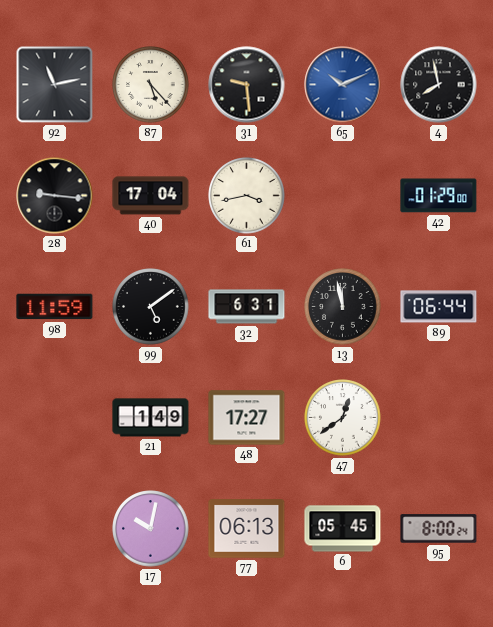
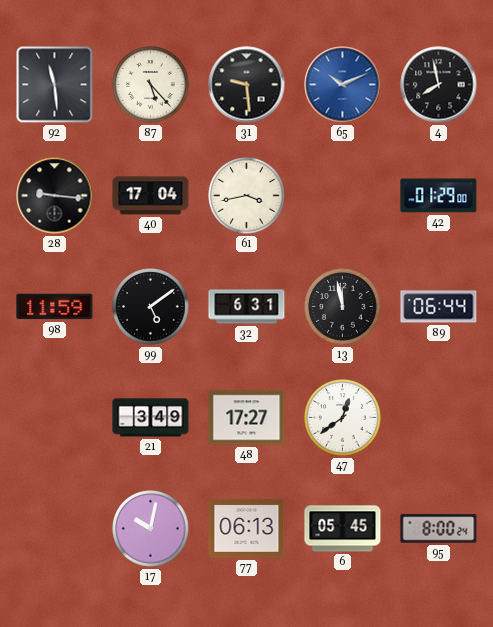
92: 11:13 -> 11:29 (55, 85)
21: 1:49 -> 3:49 (151, 418)
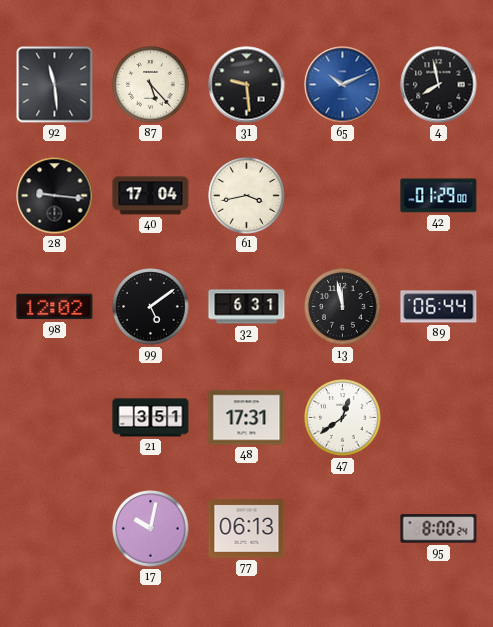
98: 11:59 -> 12:02 (55, 307)
21: 3:49 -> 3:51 (151, 418)
48: 17:27 -> 17:31 (247, 418)
6: 05:45 -> none (343, 529)
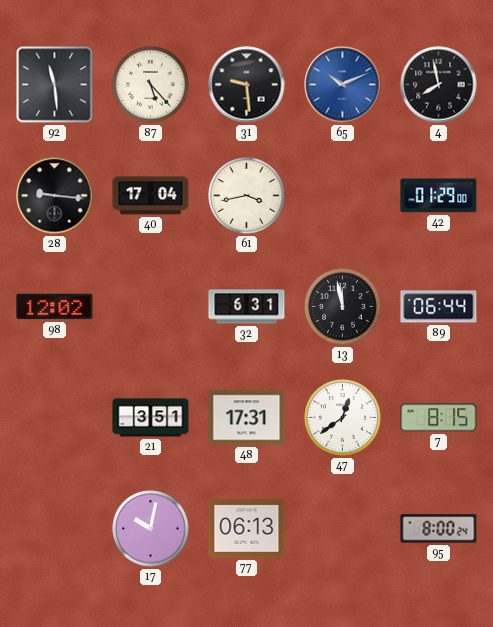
99: 5:09 -> none (151, 307)
7: none -> 8:15 (439, 418)
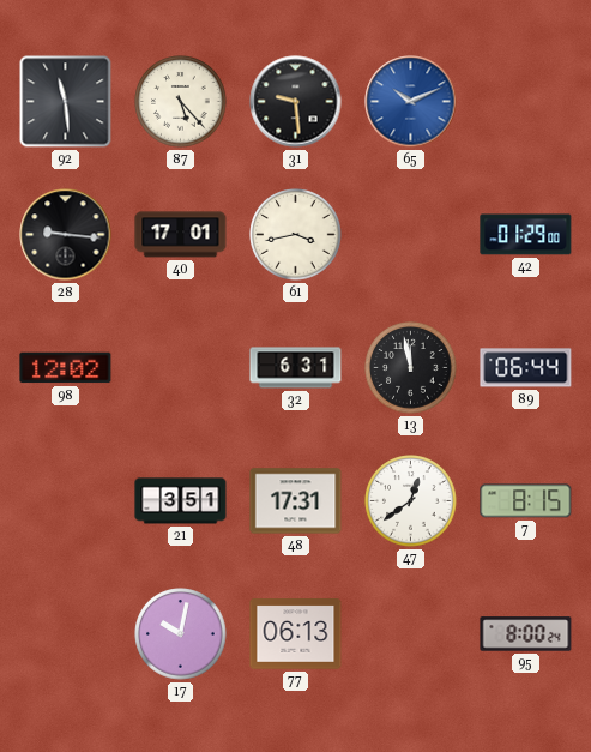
4: 7:58 -> none (439, 85)
40: 17:04 -> 17:01 (181, 235)
